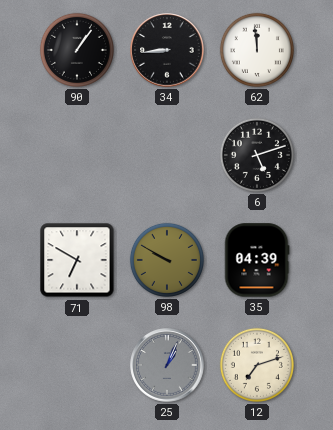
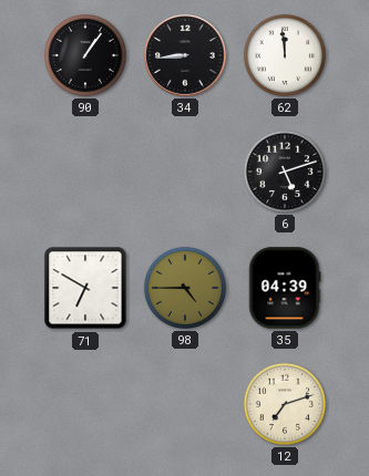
98: 9:50 -> 4:45 (185, 288)
25: 1:04 -> none (167, 365)
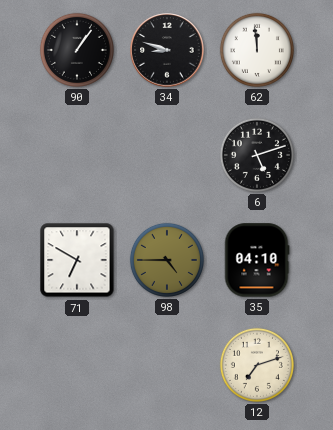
34: 8:44 -> 8:48 (167, 50)
35: 04:39 -> 04:10 (257, 260)
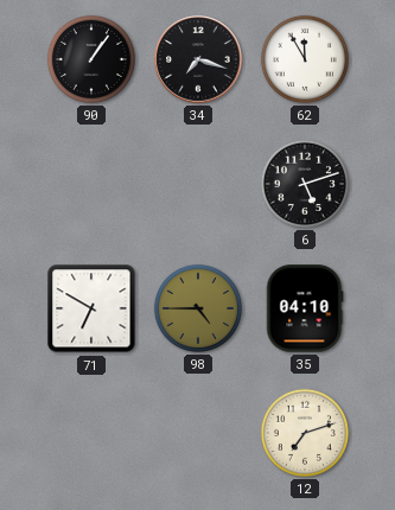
34: 8:48 -> 7:18 (198, 59)
62: 11:59 -> 11:55 (305, 59)
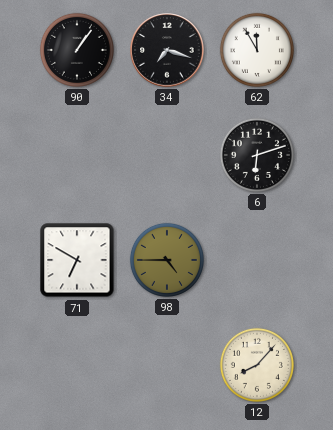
6: 5:12 -> 6:12 (257, 155)
35: 04:10 -> none (305, 308)
12: 7:12 -> 8:07 (257, 365)
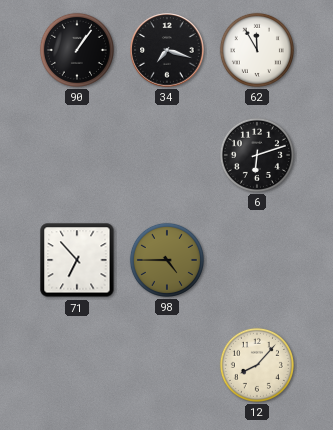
71: 6:50 -> 6:53 (77, 260)
